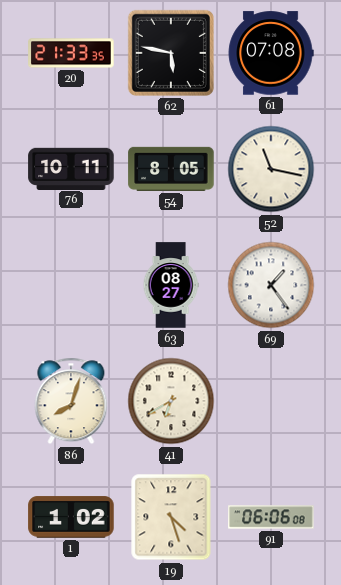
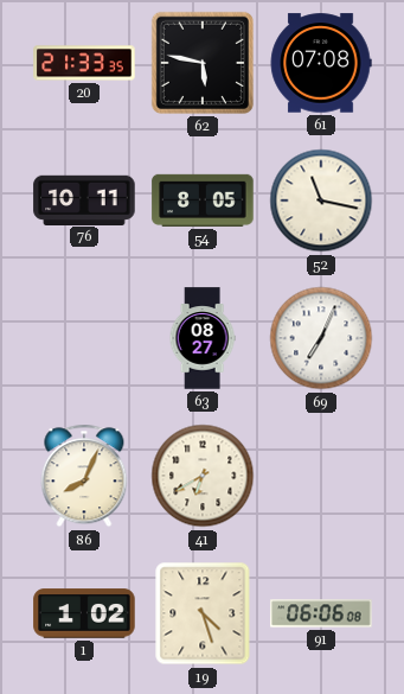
69: 1:24 -> 7:04 (321, 338)
86: 8:03 -> 8:04 (84, 476)
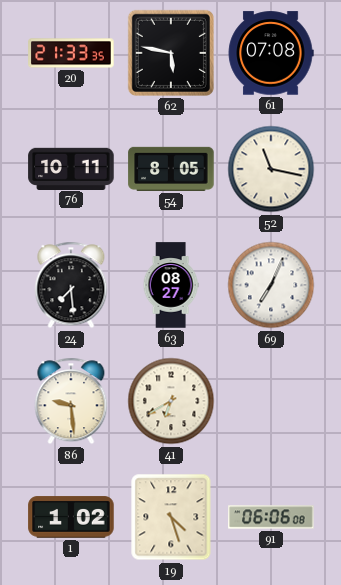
24: none -> 7:29 (71, 285)
86: 8:04 -> 9:29 (71, 401)
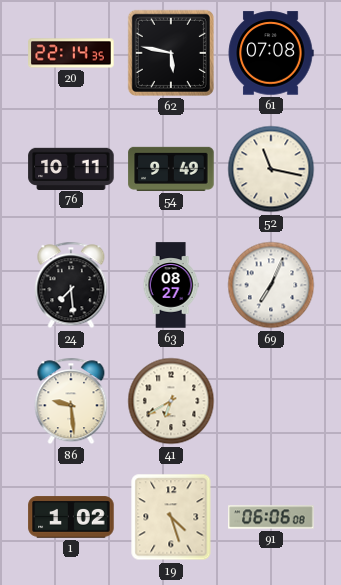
20: 21:33 -> 22:14 (71, 53)
54: 8:05 -> 9:49 (171, 169)
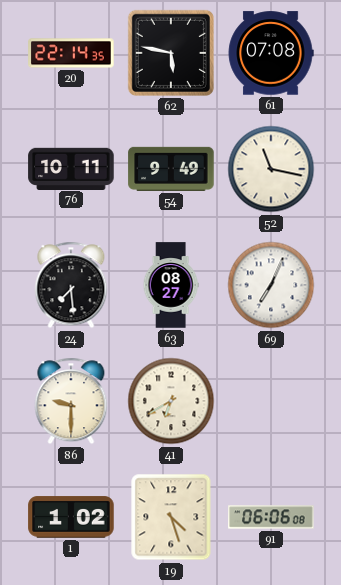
86: 9:29 -> 9:30 (71, 401)
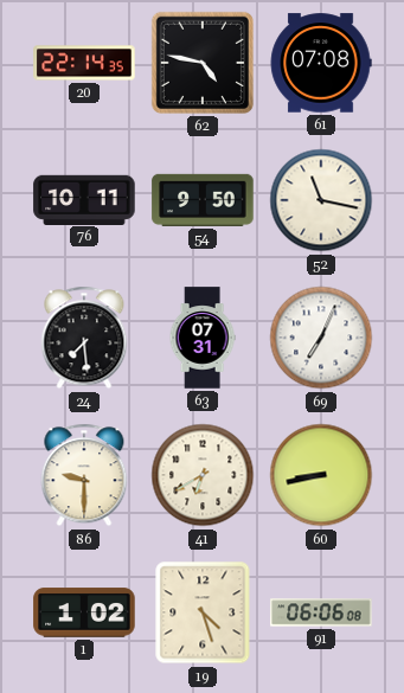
62: 5:47 -> 4:47 (203, 63)
54: 9:49 -> 9:50 (203, 200)
63: 08:27 -> 07:31 (203, 338)
60: none -> 8:43 (321, 475)
